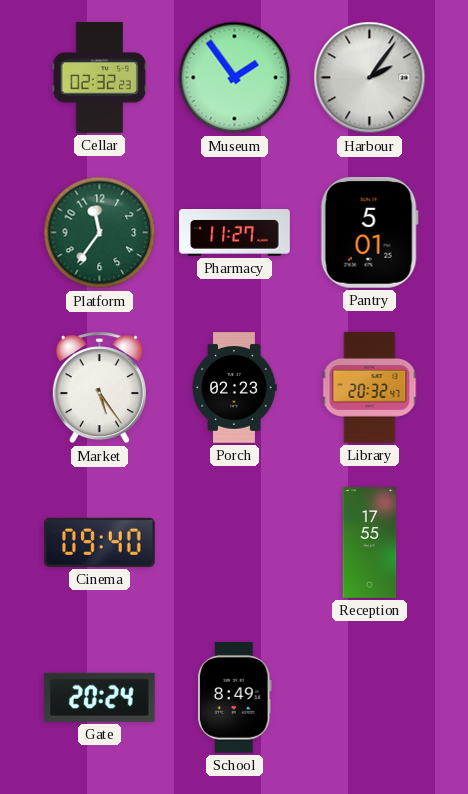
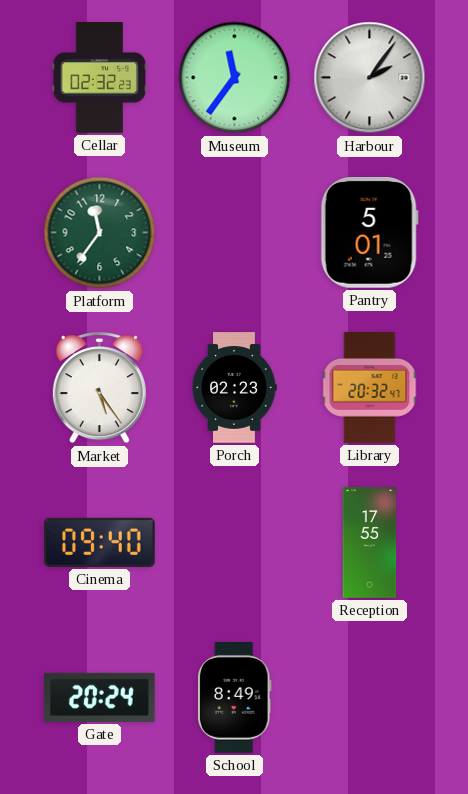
Museum: 1:54 -> 11:36 (235, 78)
Pharmacy: 11:27 -> none (235, 233)
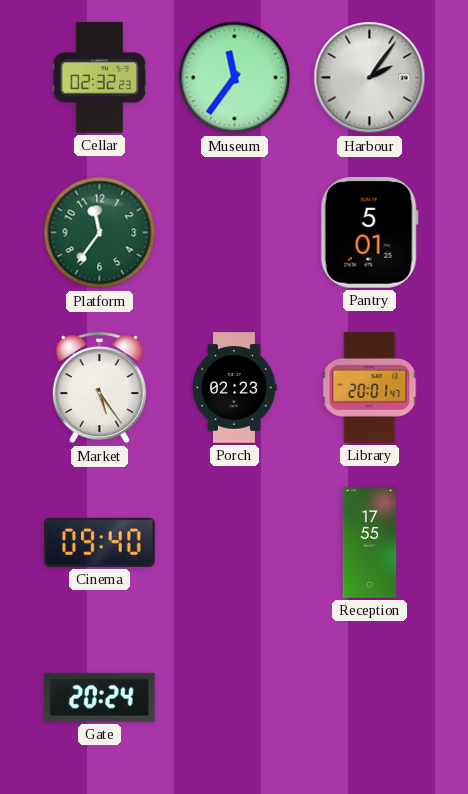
Library: 20:32 -> 20:01 (370, 388)
School: 8:49 -> none (234, 698)
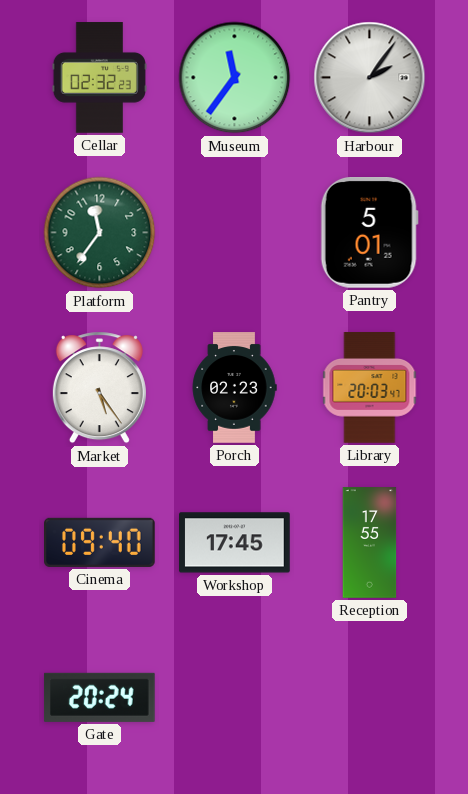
Library: 20:01 -> 20:03 (370, 388)
Workshop: none -> 17:45 (235, 543)
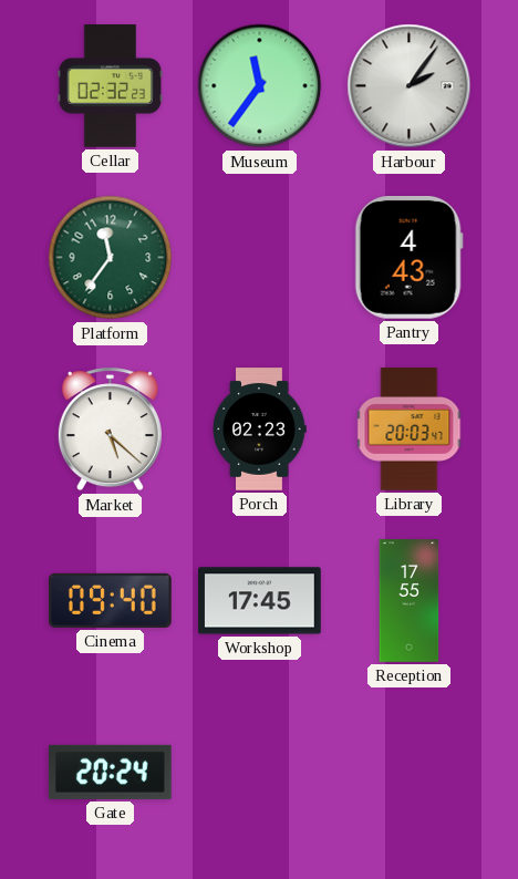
Pantry: 5:01 -> 4:43 (408, 258)
Market: 5:24 -> 5:22 (110, 430)
